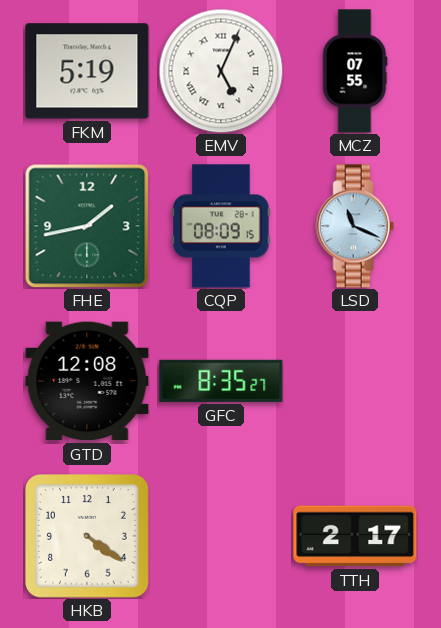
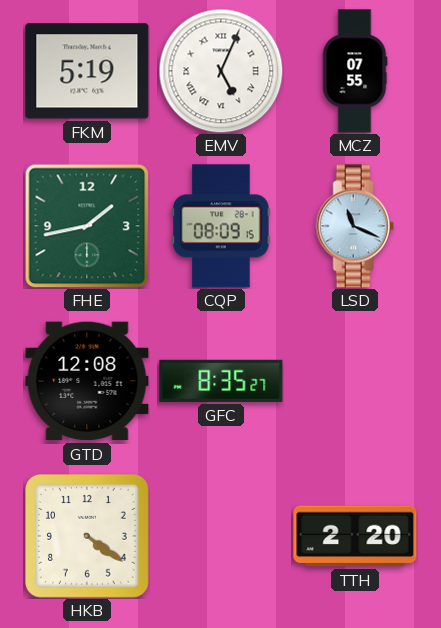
TTH: 2:17 -> 2:20 (355, 536)
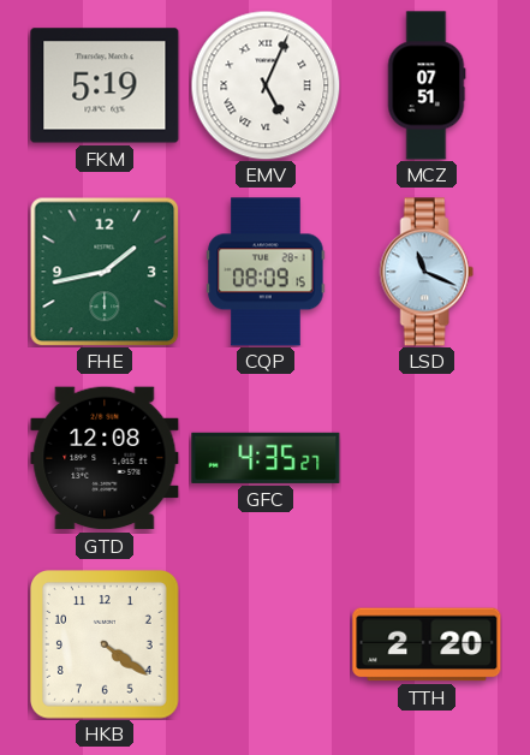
MCZ: 07:55 -> 07:51 (427, 85)
GFC: 8:35 -> 4:35 (266, 458)
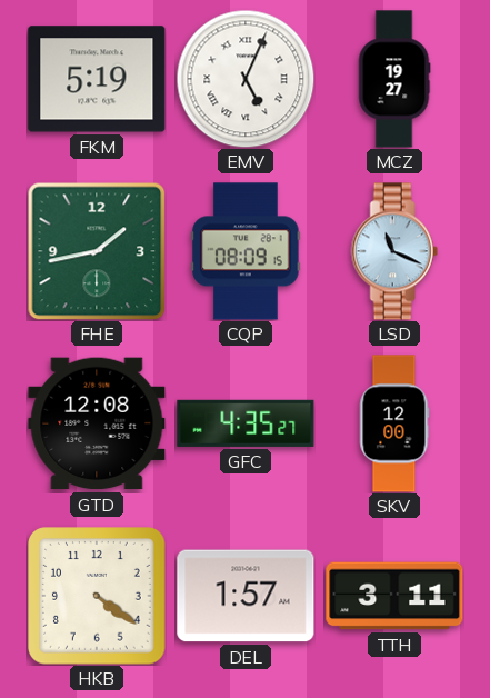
MCZ: 07:51 -> 19:27 (394, 79)
SKV: none -> 12:00 (394, 423)
DEL: none -> 1:57 (246, 596)
TTH: 2:20 -> 3:11 (394, 596)
